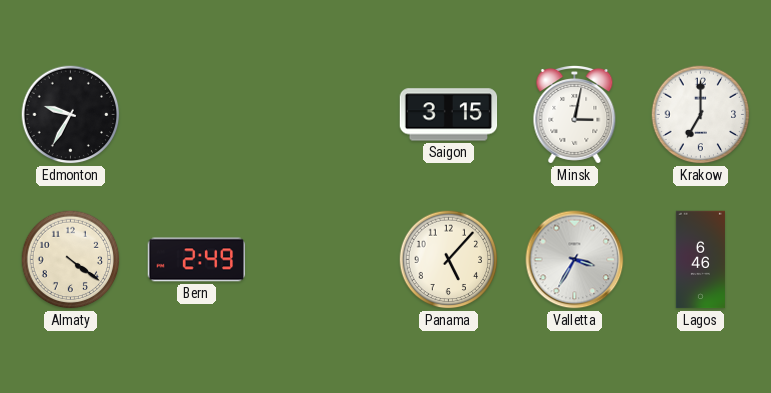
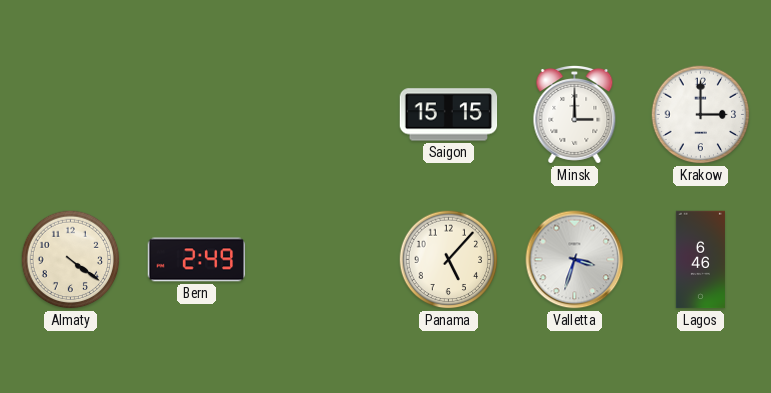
Edmonton: 9:35 -> none (71, 115)
Saigon: 3:15 -> 15:15 (449, 115)
Minsk: 3:02 -> 3:00 (575, 115)
Krakow: 7:00 -> 3:00 (701, 115)
Valletta: 3:35 -> 3:33 (575, 260)
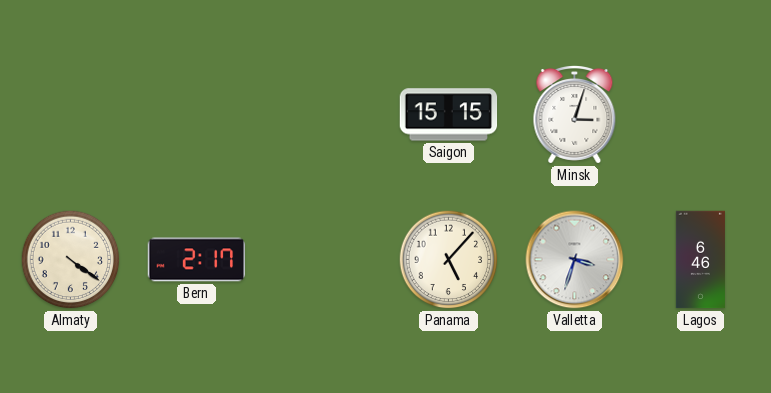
Minsk: 3:00 -> 3:03 (575, 115)
Krakow: 3:00 -> none (701, 115)
Bern: 2:49 -> 2:17 (197, 260)
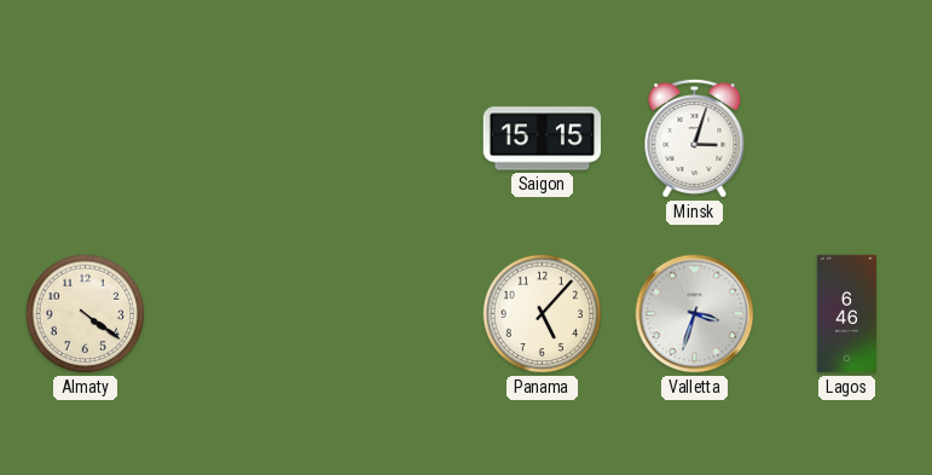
Bern: 2:17 -> none (197, 260)
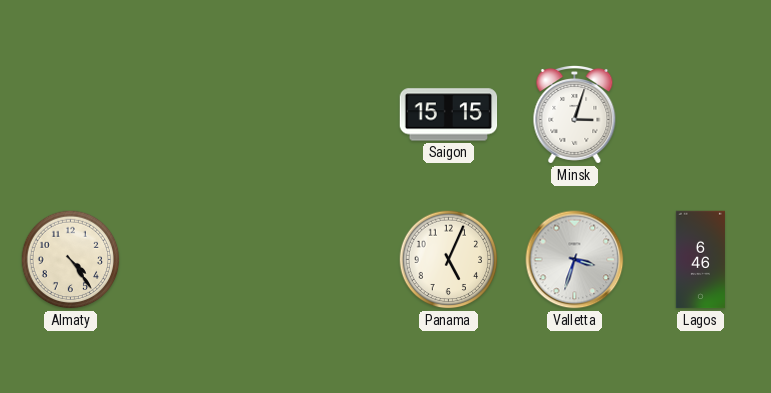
Almaty: 4:21 -> 4:24 (71, 260)
Panama: 5:07 -> 5:04 (449, 260)
